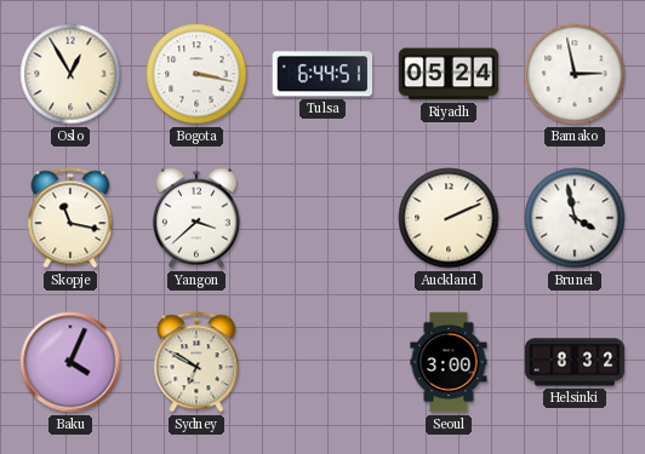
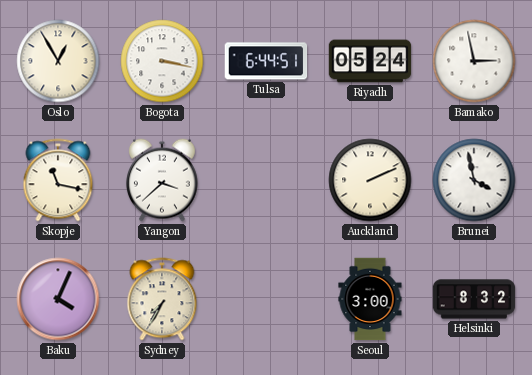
Sydney: 6:50 -> 7:35 (162, 299)
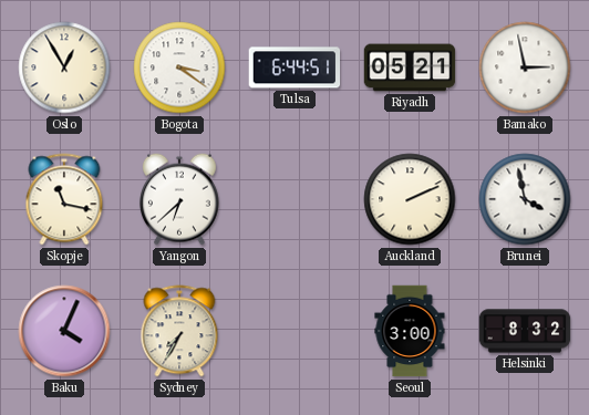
Bogota: 3:17 -> 3:21 (179, 68)
Riyadh: 05:24 -> 05:21 (410, 68)
Yangon: 3:38 -> 6:38 (179, 199)
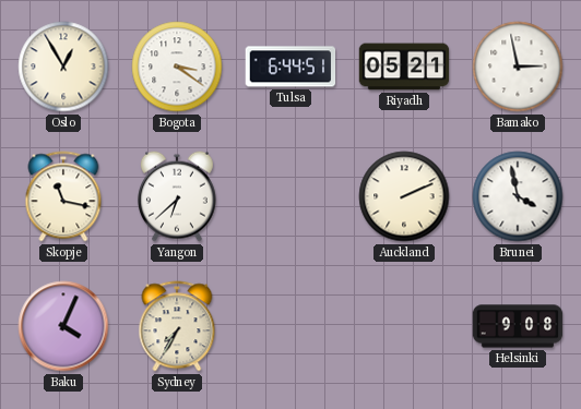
Seoul: 3:00 -> none (410, 331)
Helsinki: 8:32 -> 9:08 (518, 326)
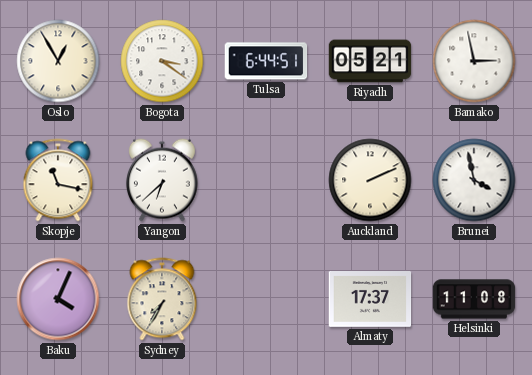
Almaty: none -> 17:37 (370, 300)
Helsinki: 9:08 -> 11:08 (474, 299)
